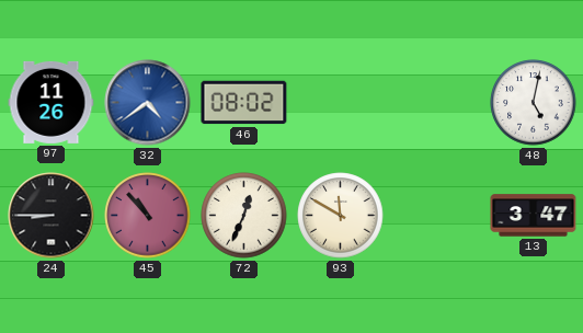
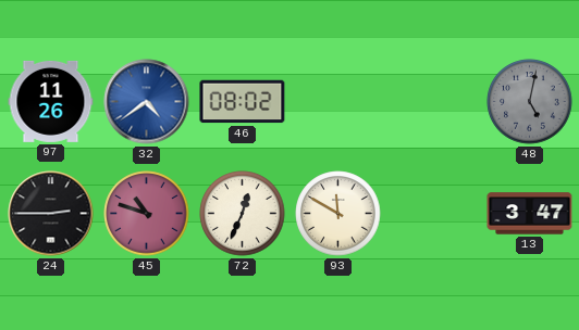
48 dial: white -> grey (530, 102)
24: 8:45 -> 2:45 (51, 214)
45: 10:53 -> 10:48 (147, 214)
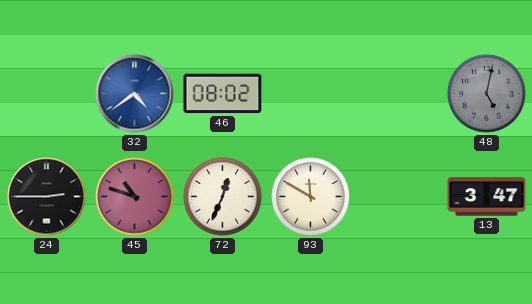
97: 11:26 -> none (51, 101)
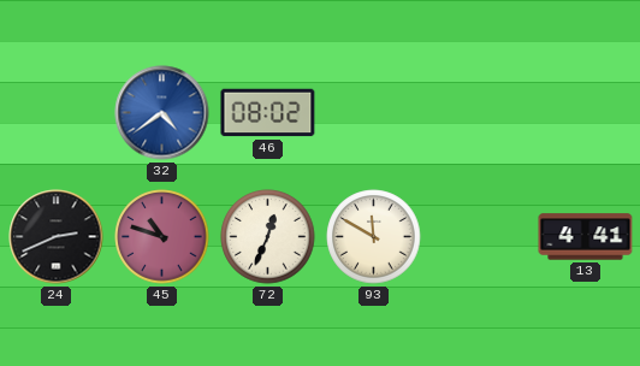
48: 5:02 -> none (487, 94)
24: 2:45 -> 2:41 (57, 237)
13: 3:47 -> 4:41 (586, 237)
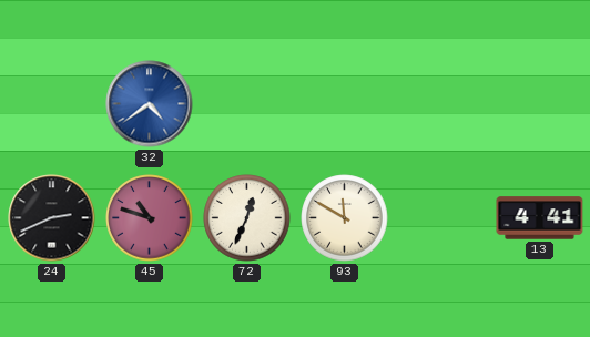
46: 08:02 -> none (268, 113)
